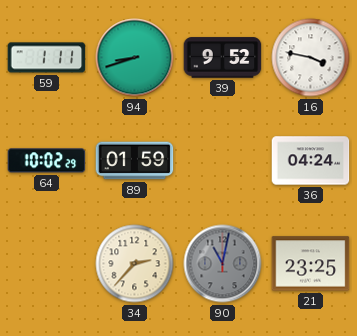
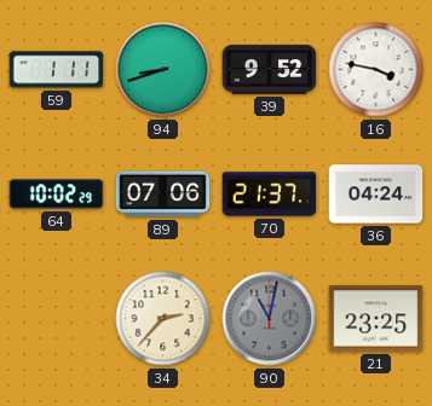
89: 01:59 -> 07:06 (163, 195)
70: none -> 21:37 (270, 195)
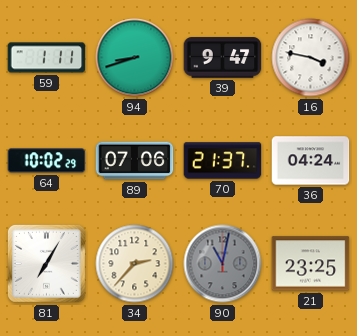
39: 9:52 -> 9:47 (223, 58)
81: none -> 7:05 (46, 263)
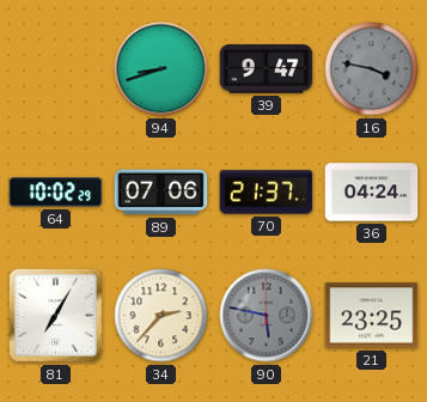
59: 1:11 -> none (47, 58)
16 dial: white -> grey (372, 69)
90: 11:02 -> 5:47 (267, 316)
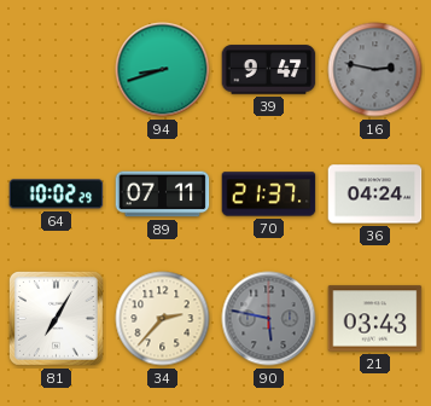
16: 3:47 -> 2:47 (375, 70)
89: 07:06 -> 07:11 (163, 195)
21: 23:25 -> 03:43 (375, 319)
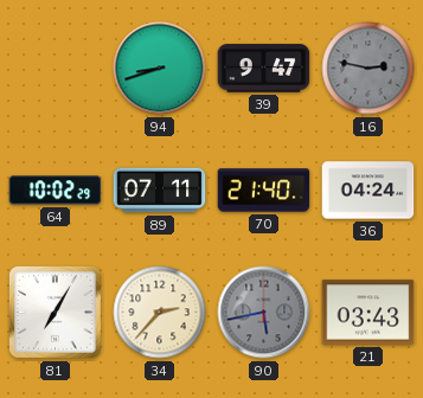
70: 21:37 -> 21:40 (264, 191)
90: 5:47 -> 5:43 (264, 313)
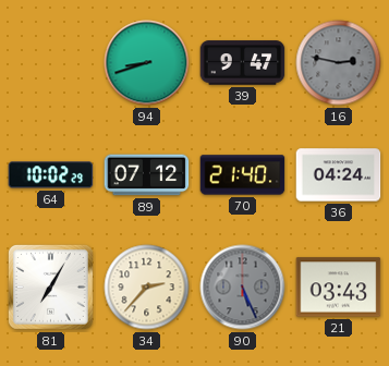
89: 07:11 -> 07:12 (147, 175)
90: 5:43 -> 5:26 (243, 288)
